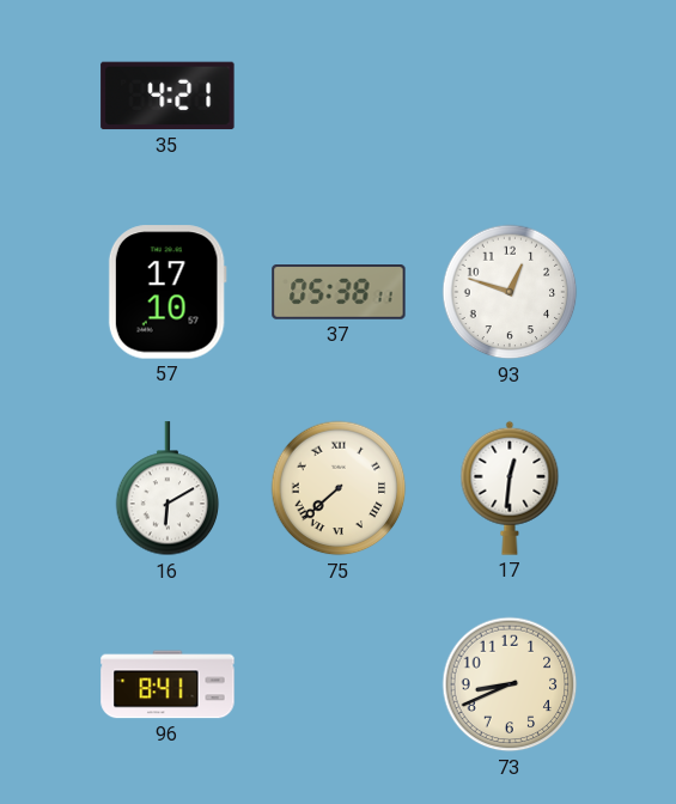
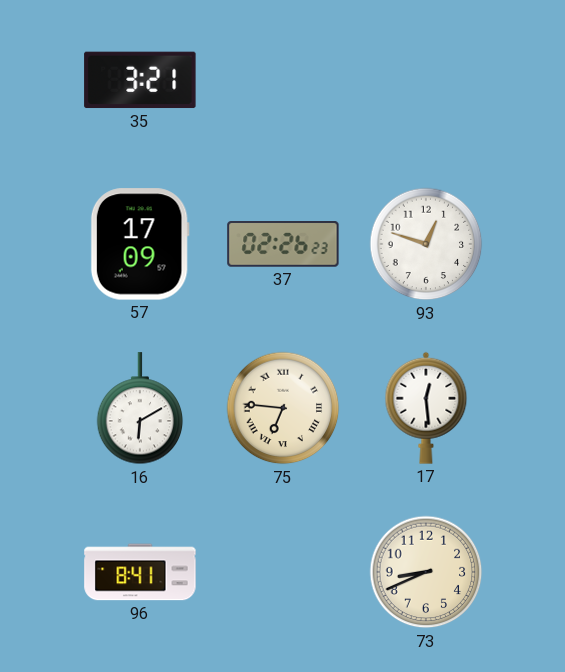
35: 4:21 -> 3:21 (140, 80)
57: 17:10 -> 17:09 (140, 244)
37: 05:38 -> 02:26 (283, 244)
75: 7:38 -> 6:46 (283, 408)
17: 12:31 -> 12:29 (426, 408)
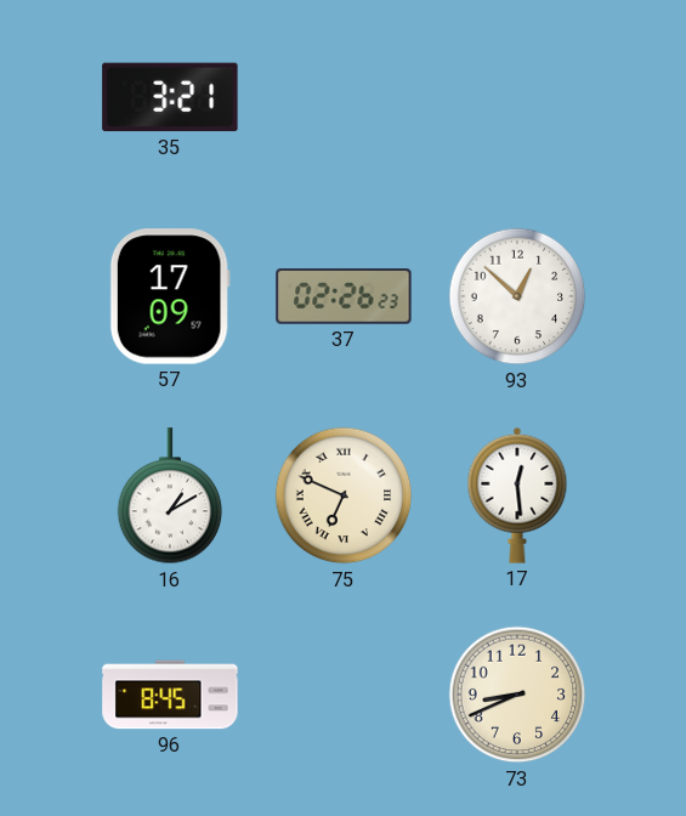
93: 12:48 -> 12:52 (517, 296)
16: 6:10 -> 1:10 (170, 497)
75: 6:46 -> 6:49 (344, 495)
96: 8:41 -> 8:45 (170, 695)
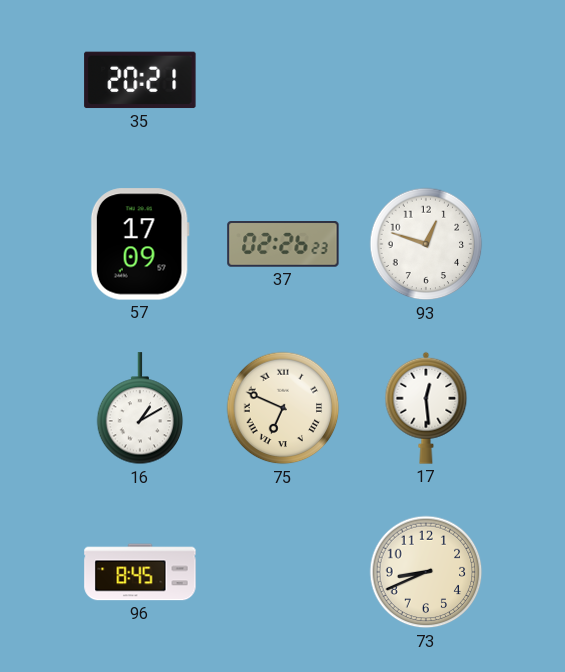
35: 3:21 -> 20:21 (140, 80)
93: 12:52 -> 12:48 (426, 244)
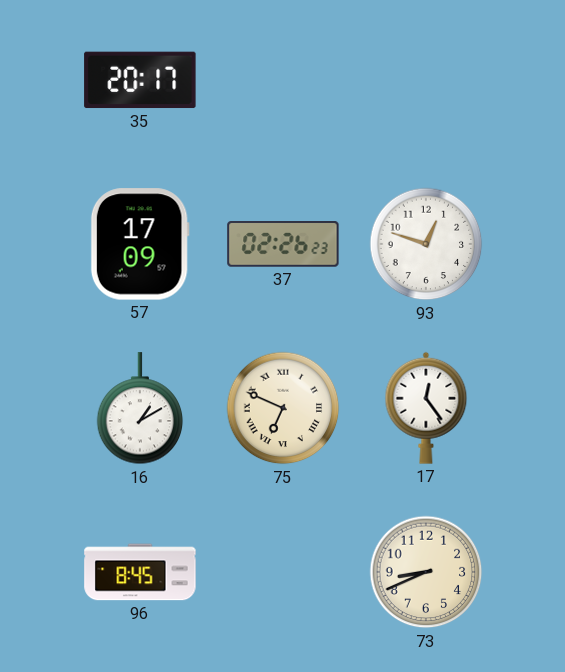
35: 20:21 -> 20:17 (140, 80)
17: 12:29 -> 12:24 (426, 408)
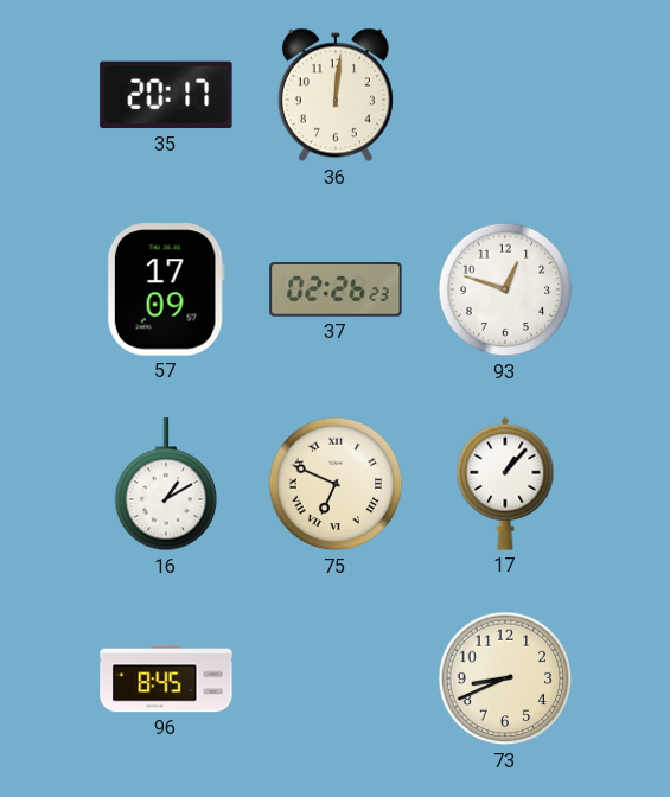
36: none -> 12:01 (336, 95)
17: 12:24 -> 1:07 (505, 484)
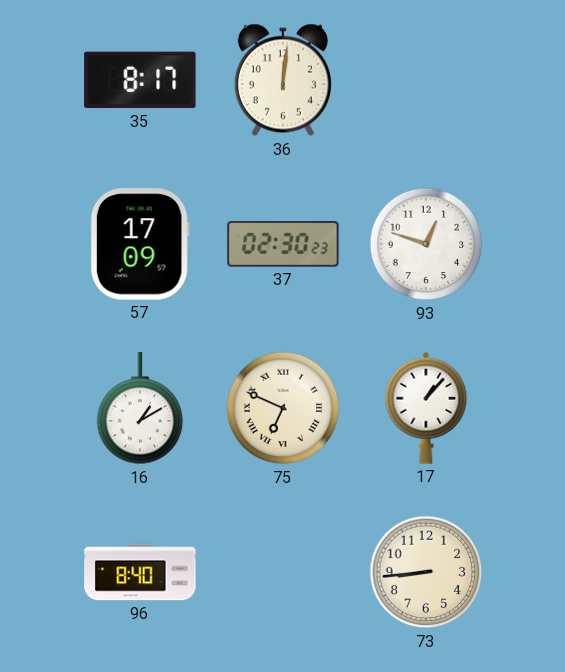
35: 20:17 -> 8:17 (140, 80)
37: 02:26 -> 02:30 (283, 244)
96: 8:45 -> 8:40 (140, 572)
73: 8:41 -> 8:44 (426, 572)
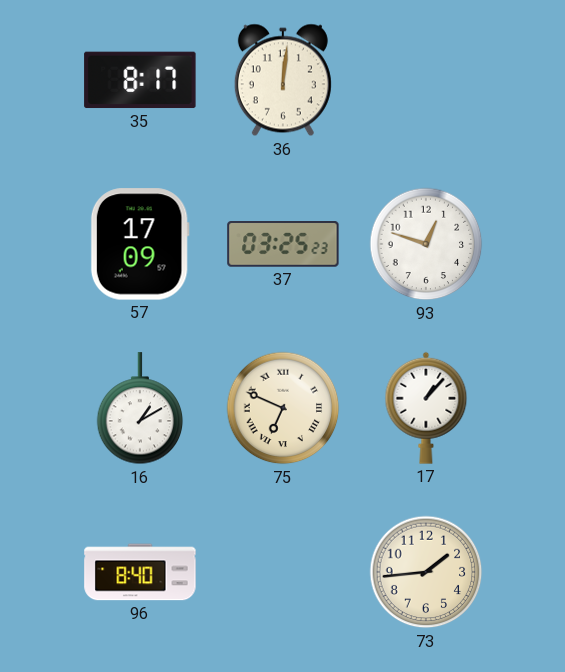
37: 02:30 -> 03:25 (283, 244)
73: 8:44 -> 1:44 (426, 572)
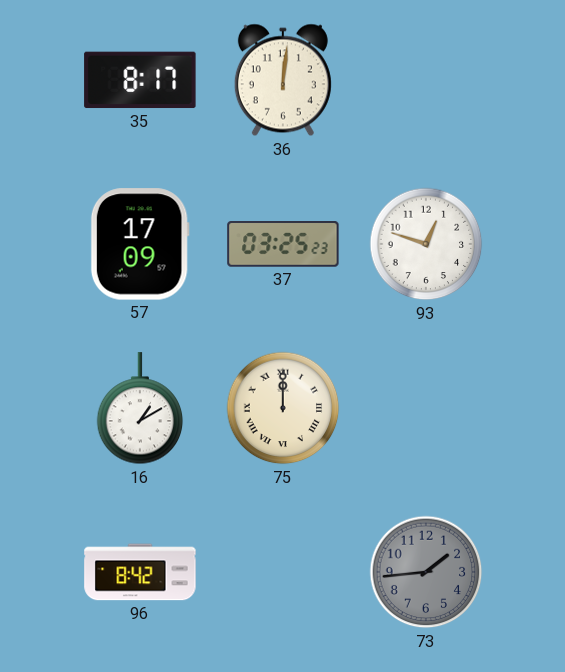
75: 6:49 -> 12:00 (283, 408)
17: 1:07 -> none (426, 408)
96: 8:40 -> 8:42 (140, 572)
73 dial: cream -> grey (426, 572)
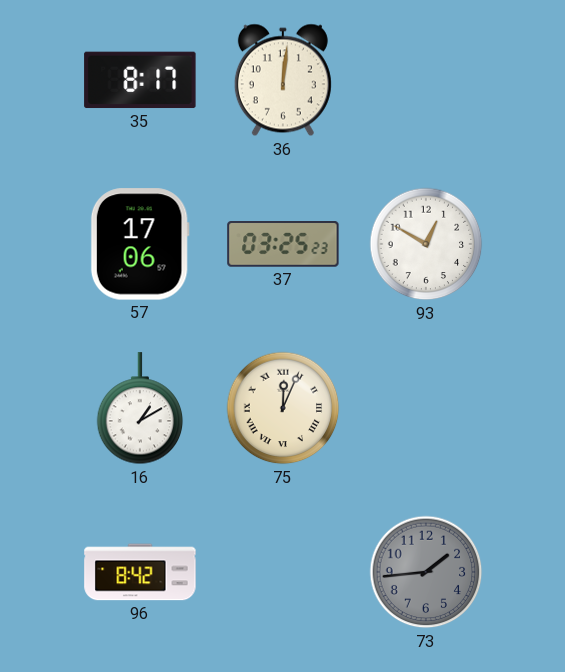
57: 17:09 -> 17:06 (140, 244)
93: 12:48 -> 12:50 (426, 244)
75: 12:00 -> 12:04 (283, 408)
